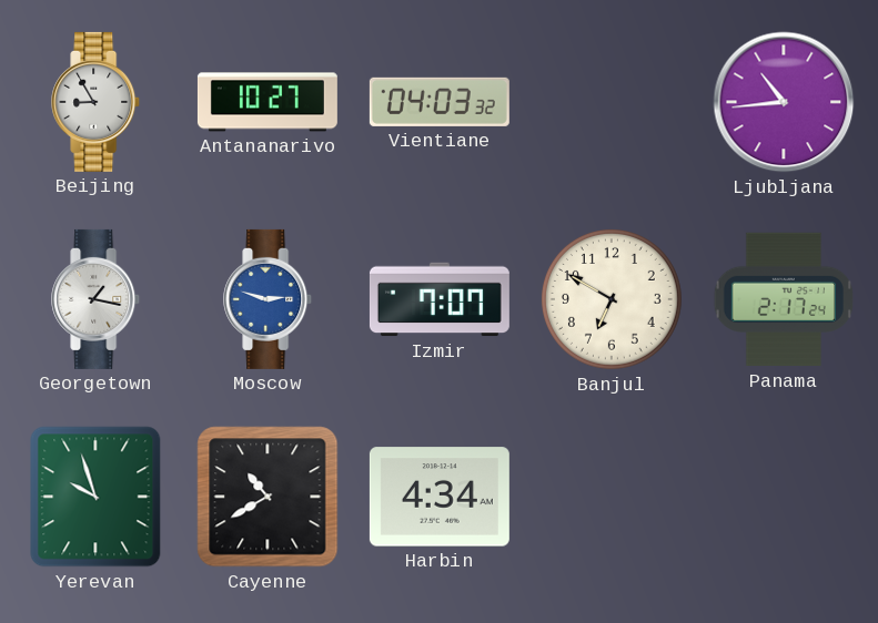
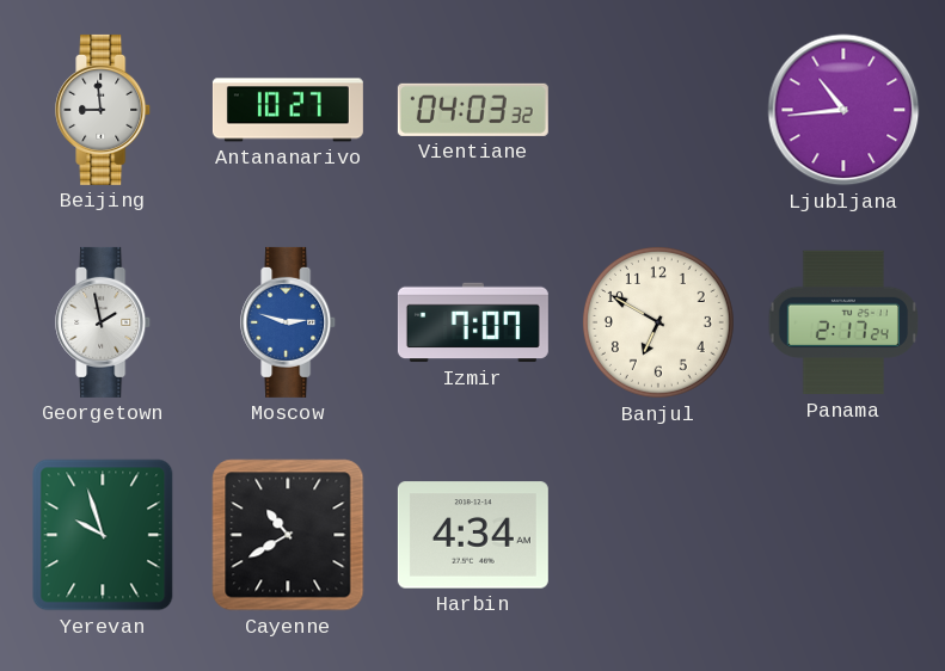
Beijing: 8:55 -> 8:59 (104, 110)
Georgetown: 1:17 -> 1:58 (104, 322)
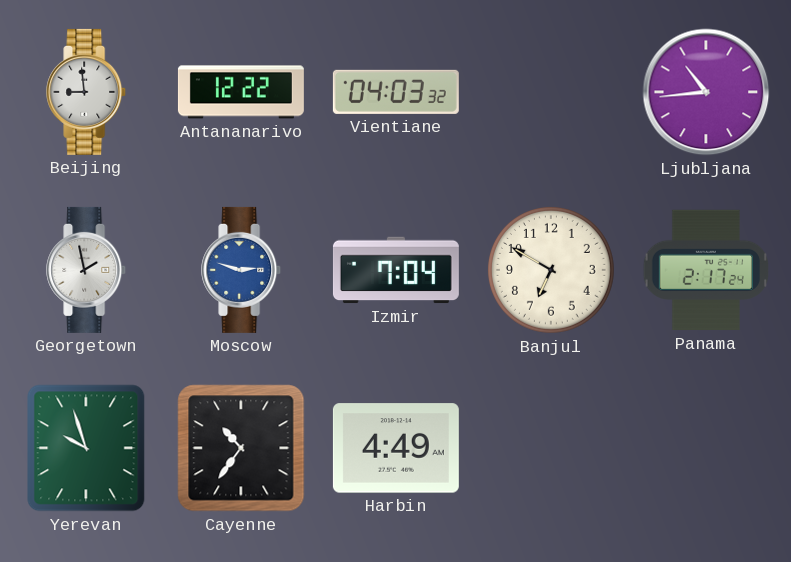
Antananarivo: 10:27 -> 12:22 (241, 92)
Izmir: 7:07 -> 7:04 (396, 270)
Cayenne: 10:40 -> 10:36 (241, 448)
Harbin: 4:34 -> 4:49 (396, 448)
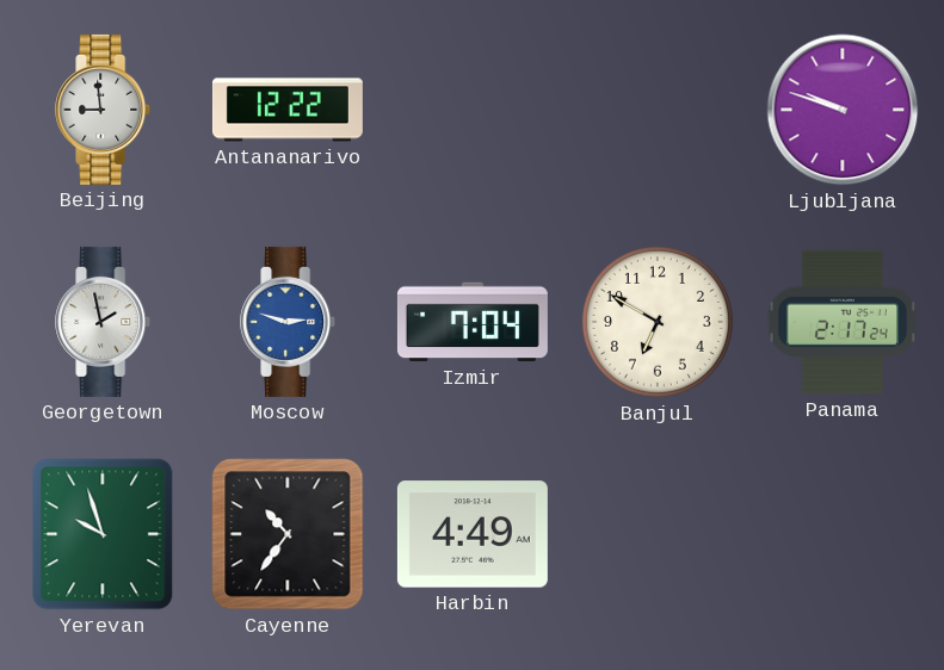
Vientiane: 04:03 -> none (396, 92)
Ljubljana: 10:44 -> 9:48 (843, 110)
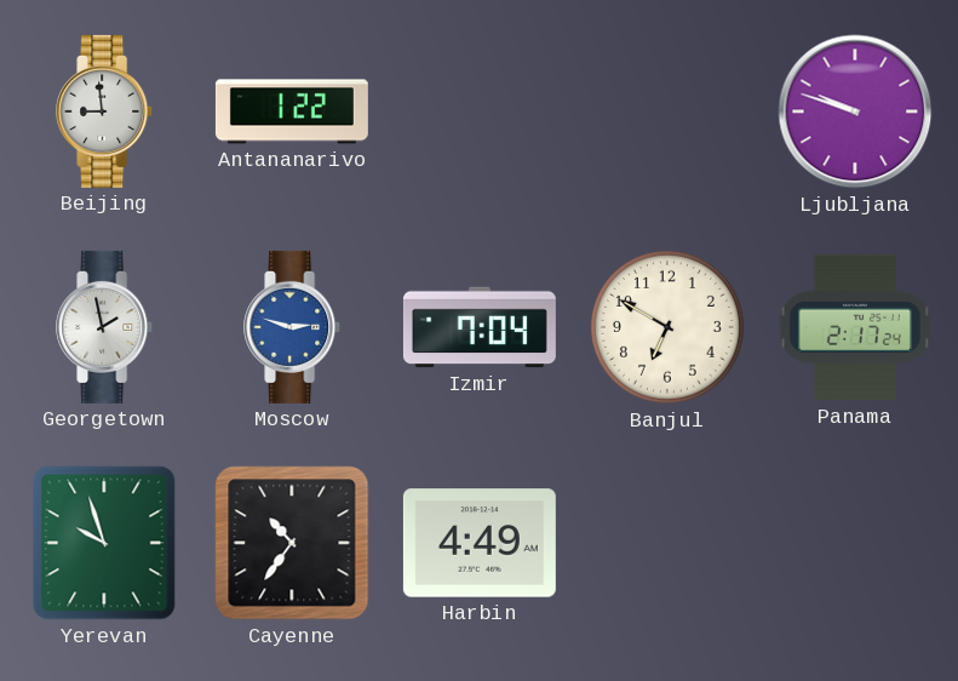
Antananarivo: 12:22 -> 1:22 (292, 111)
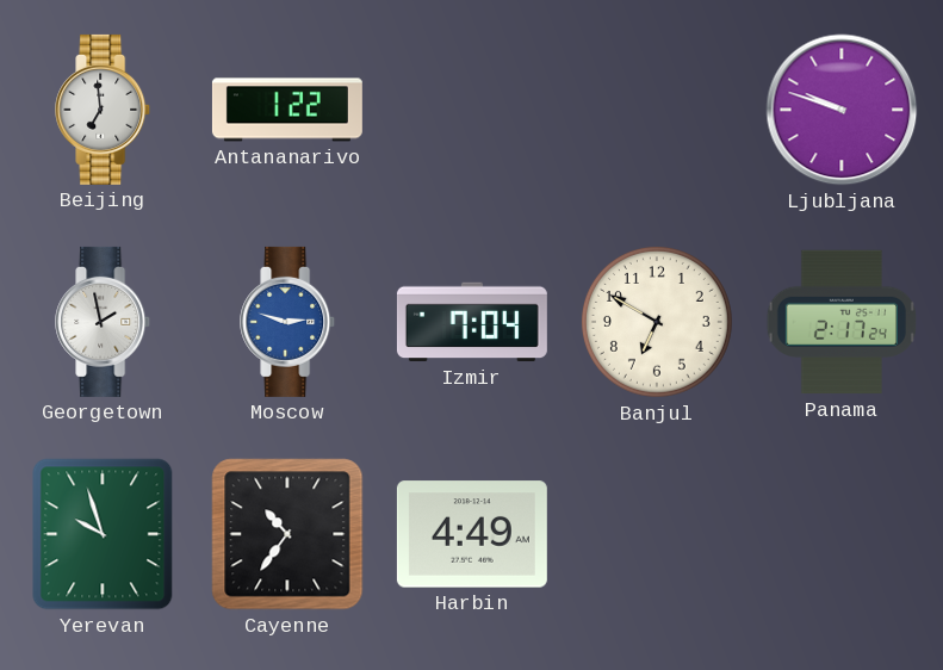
Beijing: 8:59 -> 6:59 (104, 110)
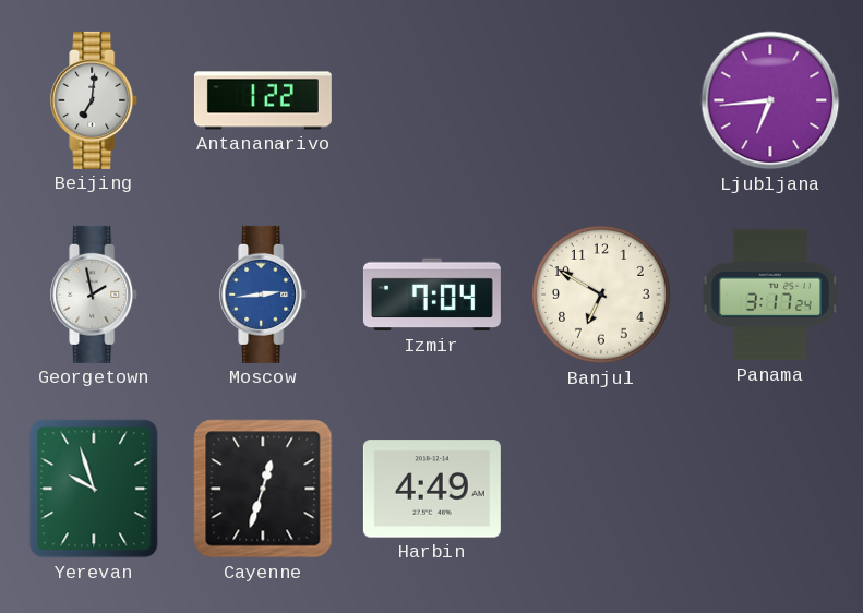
Beijing: 6:59 -> 7:01 (95, 100)
Ljubljana: 9:48 -> 6:44 (770, 100)
Moscow: 2:48 -> 2:44 (264, 295)
Panama: 2:17 -> 3:17 (769, 295)
Cayenne: 10:36 -> 12:33 (263, 489)
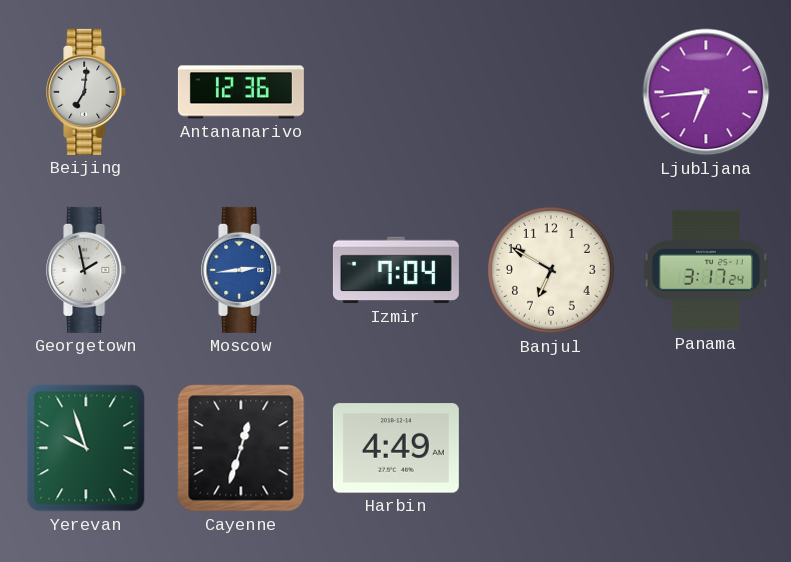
Antananarivo: 1:22 -> 12:36 (241, 92)
